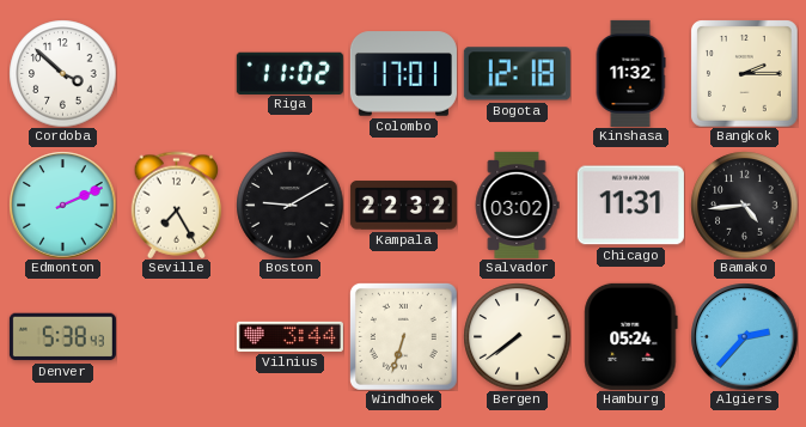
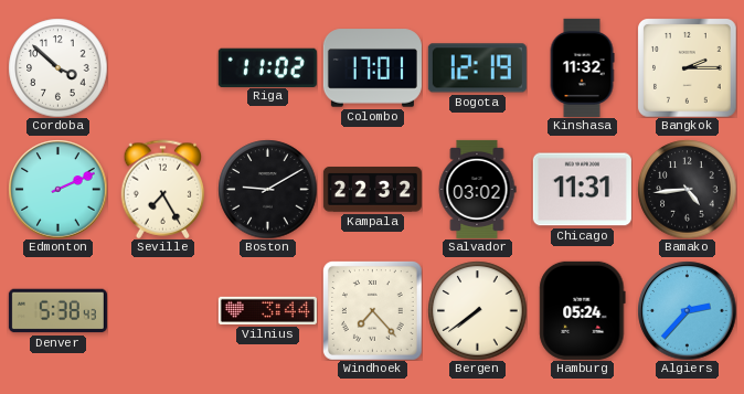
Bogota: 12:18 -> 12:19 (477, 68)
Windhoek: 6:33 -> 7:23 (372, 310)
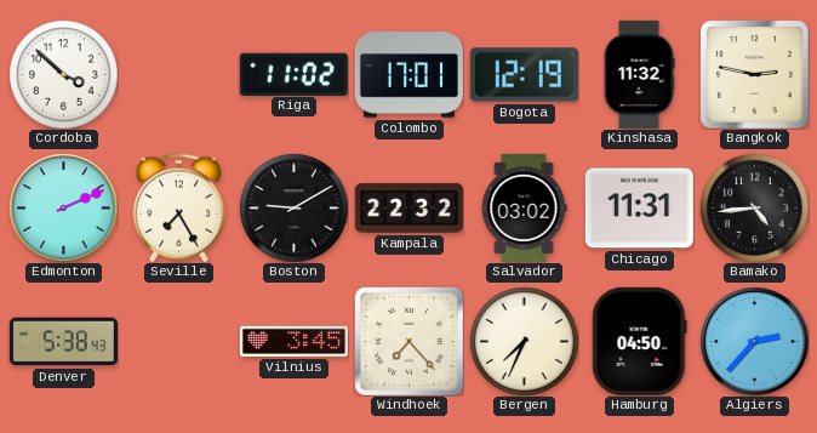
Bangkok: 2:15 -> 2:47 (754, 74)
Vilnius: 3:44 -> 3:45 (293, 341)
Bergen: 7:39 -> 7:34 (524, 341)
Hamburg: 05:24 -> 04:50 (640, 341)
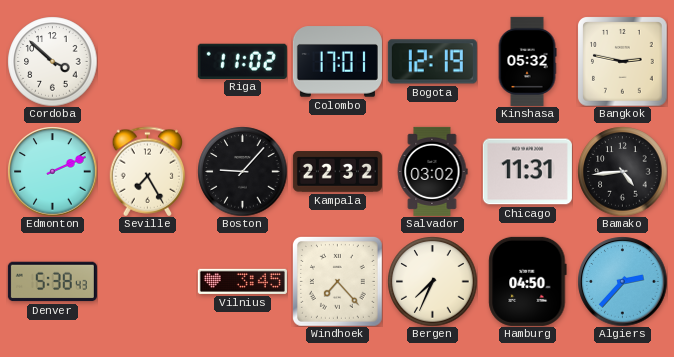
Kinshasa: 11:32 -> 05:32 (527, 61)
Boston: 9:10 -> 9:07 (242, 171)
